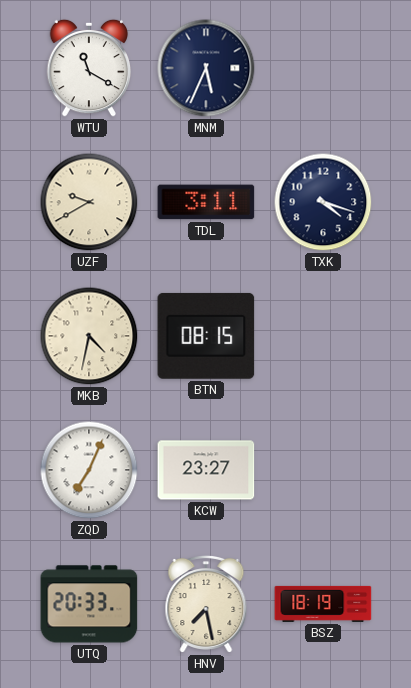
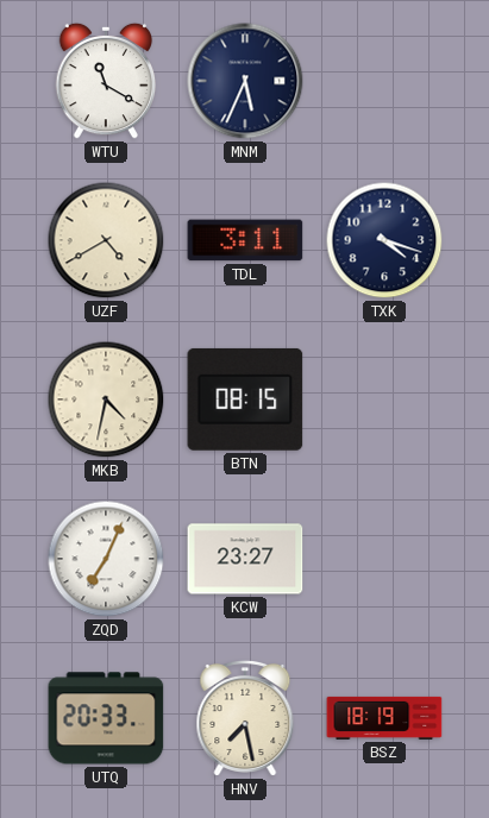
UZF: 9:40 -> 4:40 (106, 240)
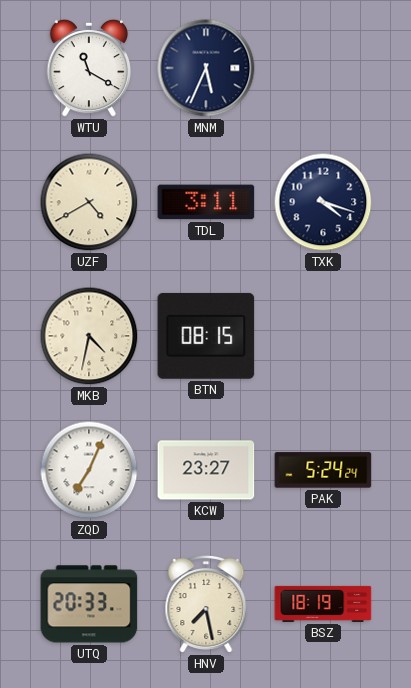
PAK: none -> 5:24 (323, 470)
